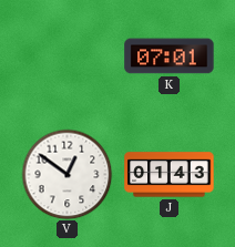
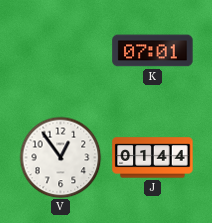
V: 12:51 -> 12:54 (60, 157)
J: 01:43 -> 01:44 (153, 158)
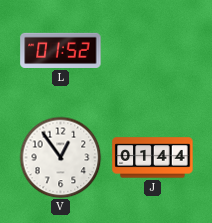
L: none -> 01:52 (61, 50)
K: 07:01 -> none (153, 51)
